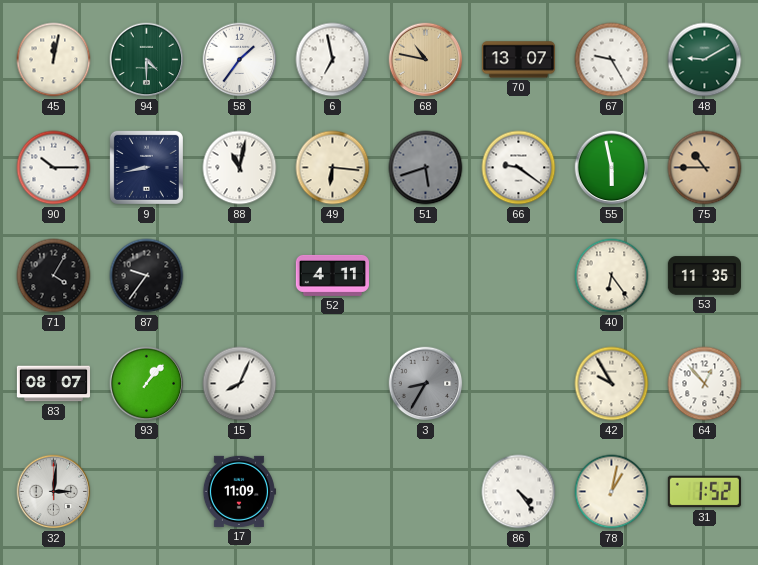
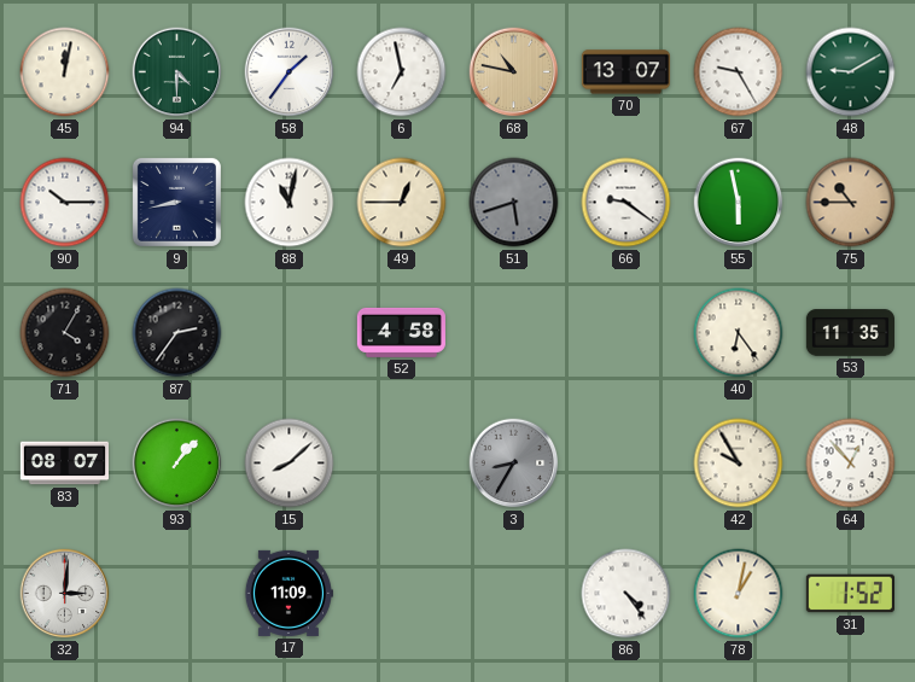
49: 6:16 -> 12:45 (402, 203)
87: 9:36 -> 2:36 (177, 333)
52: 4:11 -> 4:58 (401, 332)
15: 8:04 -> 8:08 (290, 464)
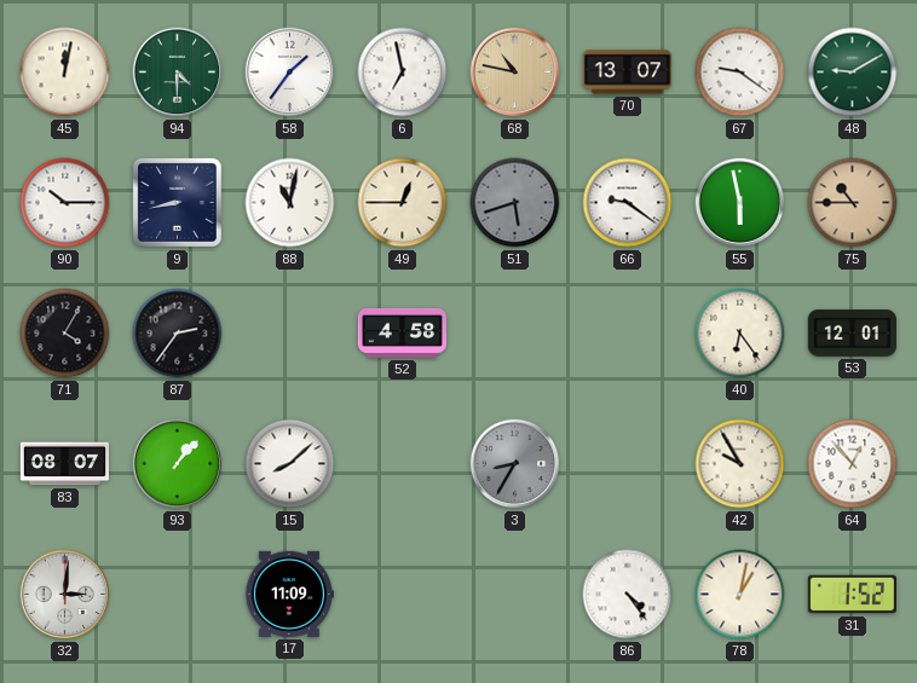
67: 9:25 -> 9:21 (740, 73)
53: 11:35 -> 12:01 (852, 334)
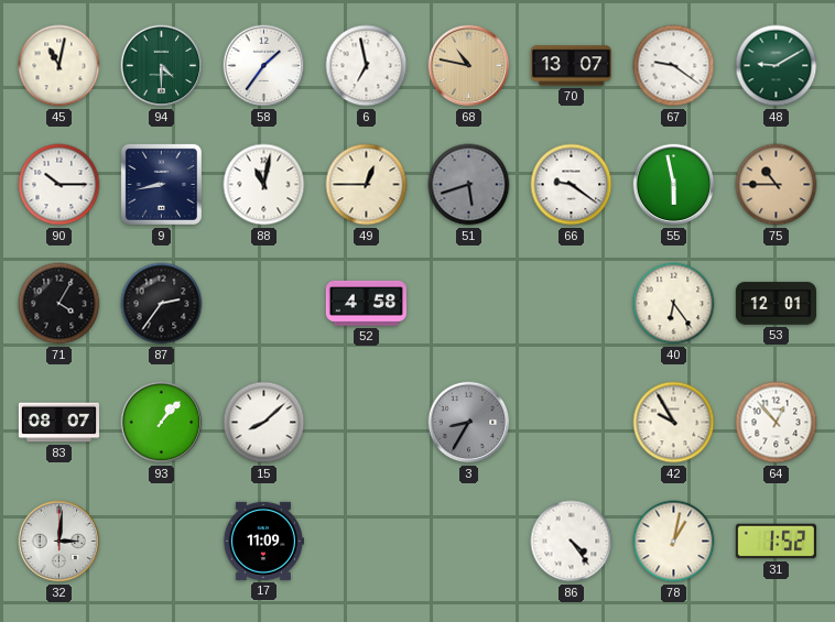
45: 12:02 -> 11:02 (59, 66)
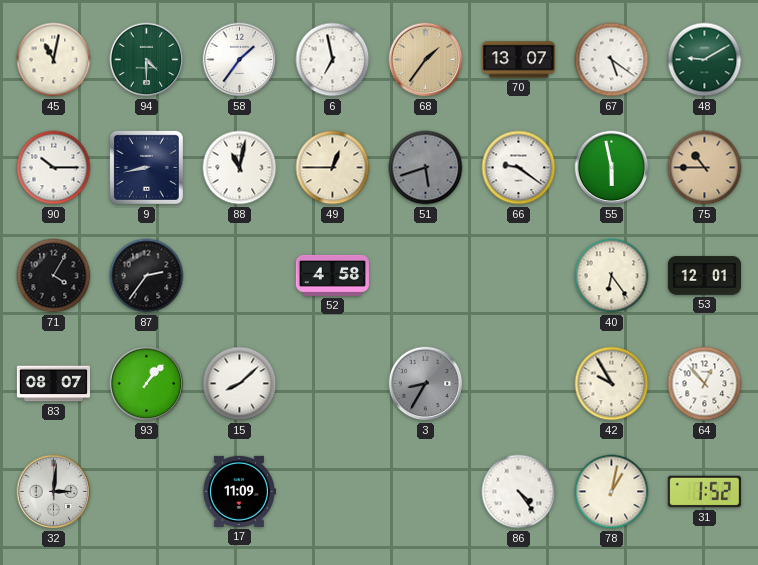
68: 10:47 -> 1:36 (426, 60)
67: 9:21 -> 5:21 (612, 60)
